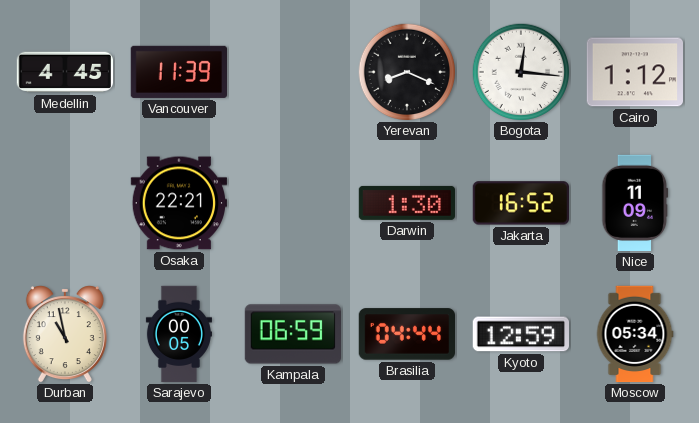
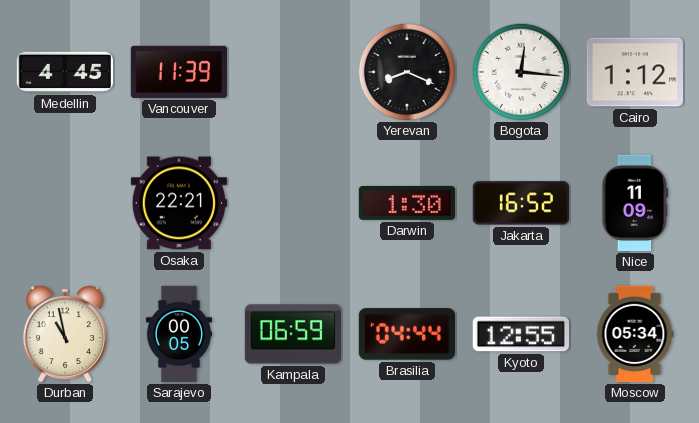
Kyoto: 12:59 -> 12:55 (520, 334)
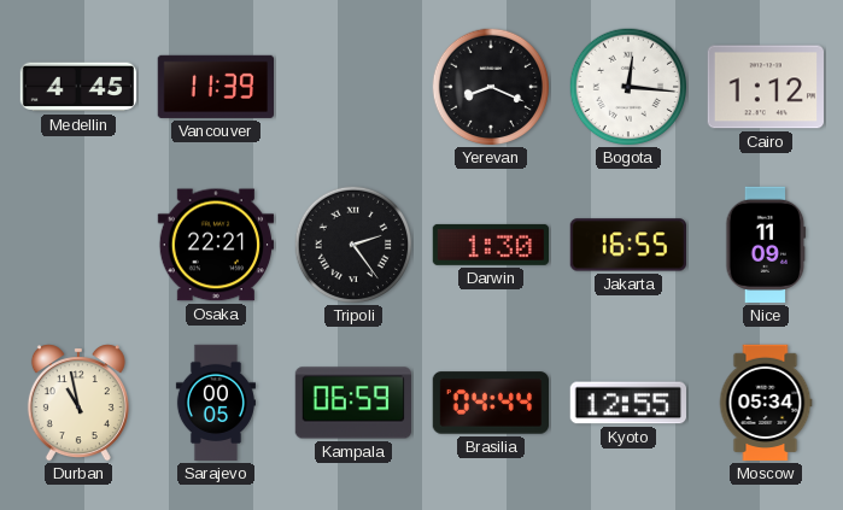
Tripoli: none -> 2:24 (352, 244)
Jakarta: 16:52 -> 16:55 (627, 245)
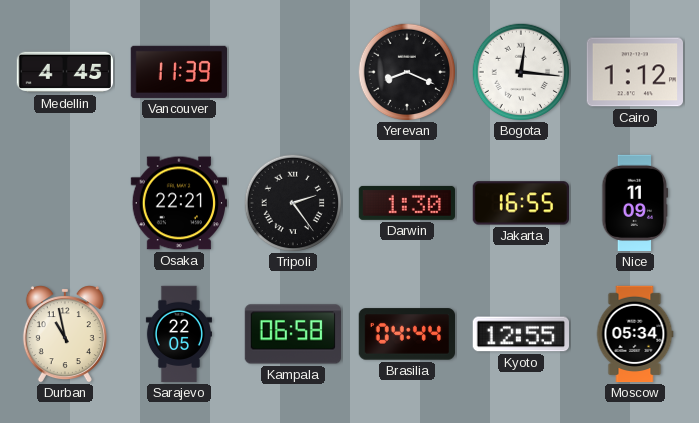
Sarajevo: 00:05 -> 22:05 (179, 334)
Kampala: 06:59 -> 06:58 (293, 334)
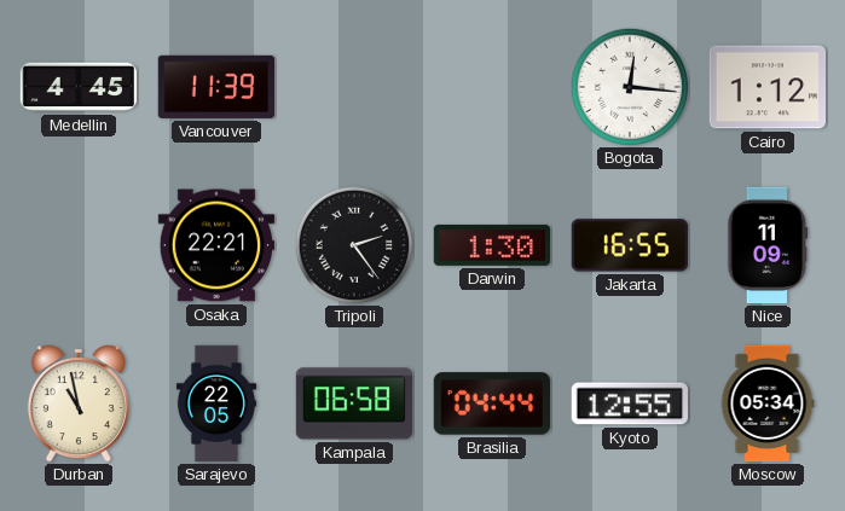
Yerevan: 8:19 -> none (406, 71)
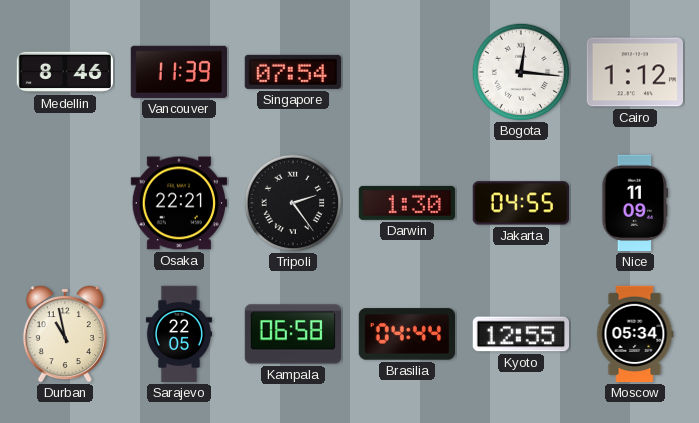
Medellin: 4:45 -> 8:46 (65, 72)
Singapore: none -> 07:54 (292, 72)
Jakarta: 16:55 -> 04:55 (520, 203)
